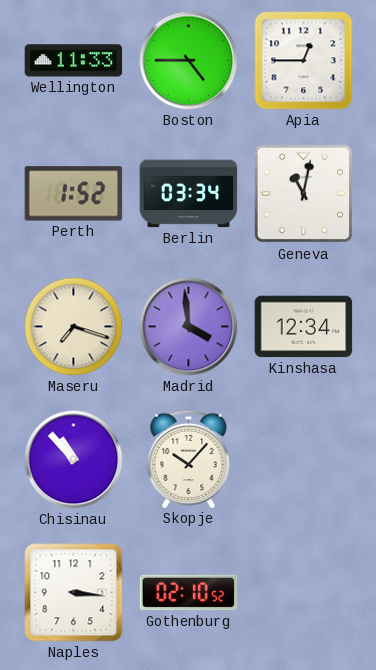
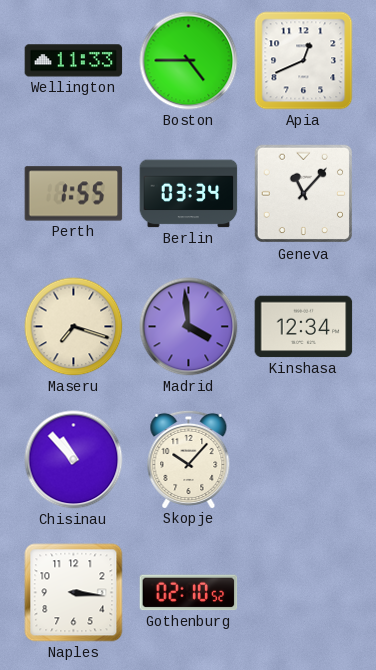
Apia: 12:45 -> 12:41 (304, 61)
Perth: 1:52 -> 1:55 (74, 194)
Geneva: 11:02 -> 11:07 (304, 194)
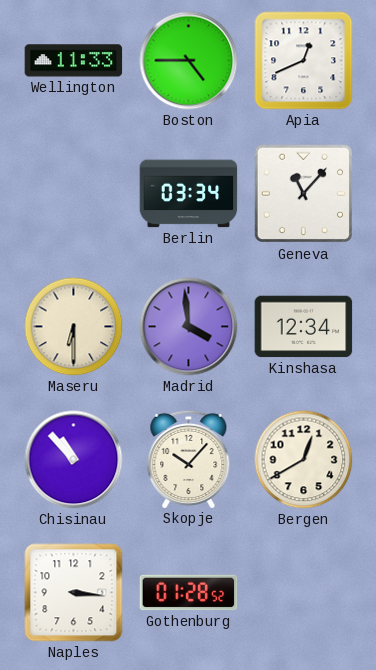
Perth: 1:55 -> none (74, 194)
Maseru: 7:18 -> 6:30 (74, 327)
Bergen: none -> 12:40 (304, 460)
Gothenburg: 02:10 -> 01:28 (189, 593)
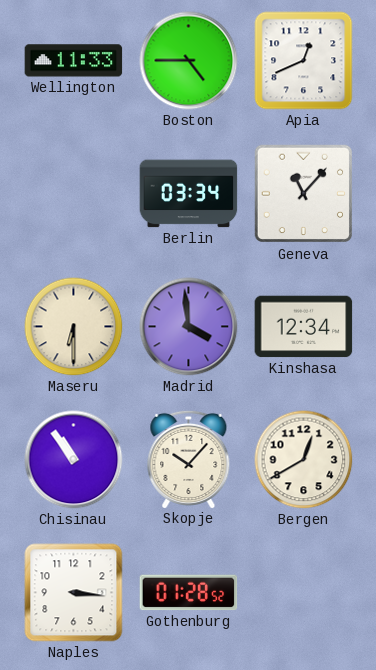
Chisinau: 10:53 -> 10:54 (74, 460)
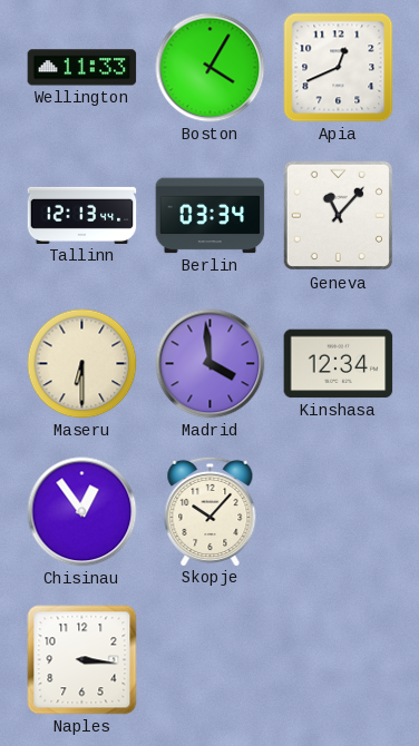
Boston: 4:45 -> 4:05 (211, 68)
Tallinn: none -> 12:13 (82, 215)
Chisinau: 10:54 -> 12:54 (82, 512)
Bergen: 12:40 -> none (304, 460)
Gothenburg: 01:28 -> none (189, 593)
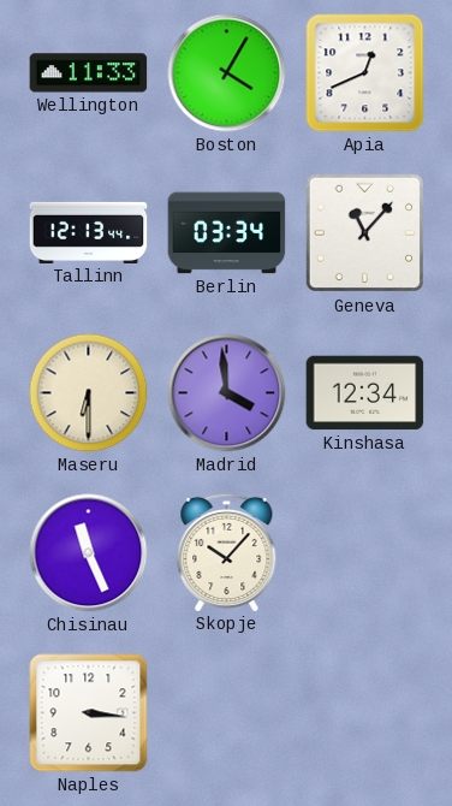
Chisinau: 12:54 -> 11:26 (89, 553)
